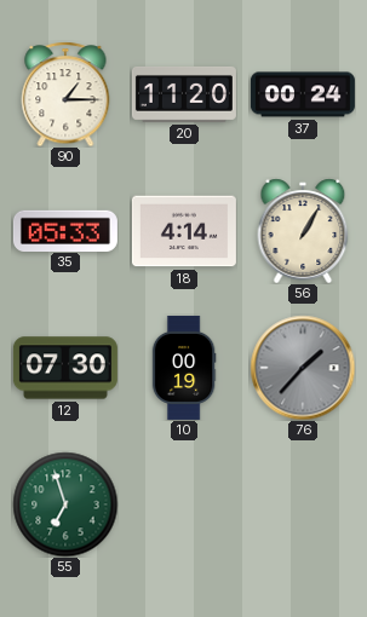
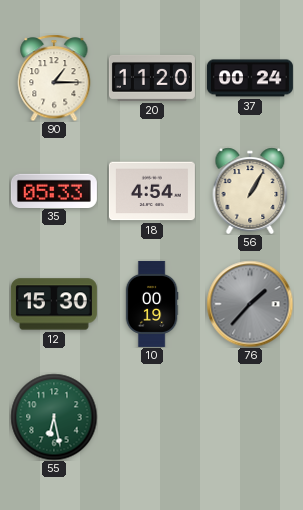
18: 4:14 -> 4:54 (152, 191)
12: 07:30 -> 15:30 (54, 304)
55: 6:57 -> 6:28 (54, 417)
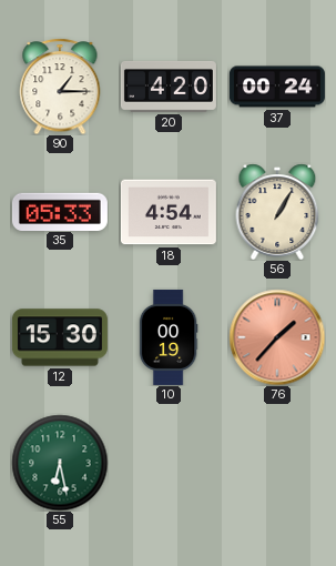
20: 11:20 -> 4:20 (169, 87)
76 dial: grey -> salmon (277, 337)
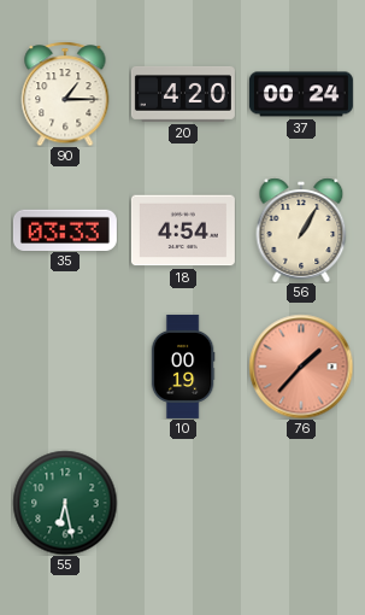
35: 05:33 -> 03:33 (65, 229)
12: 15:30 -> none (60, 337)
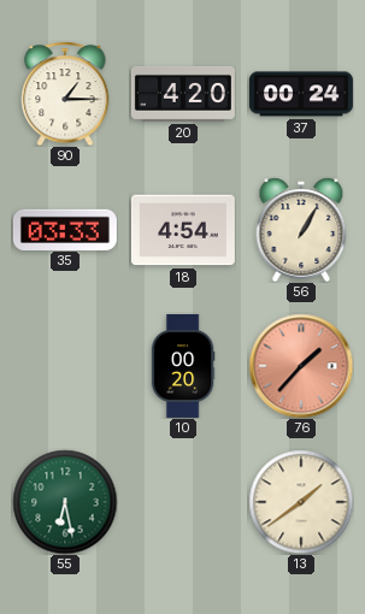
10: 00:19 -> 00:20 (183, 366)
13: none -> 1:39 (301, 502)
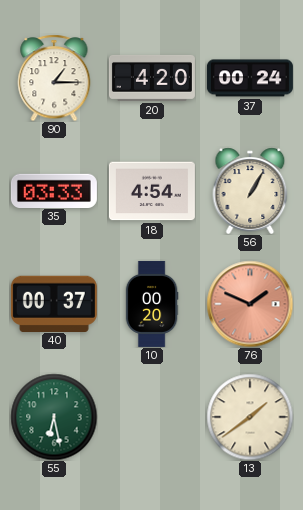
40: none -> 00:37 (54, 303)
76: 1:37 -> 1:49 (250, 304)
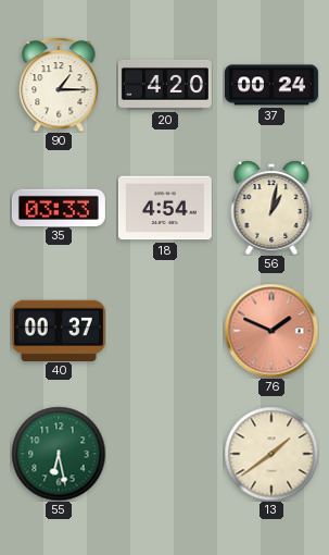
56: 1:05 -> 1:02 (271, 208)
10: 00:20 -> none (152, 304)
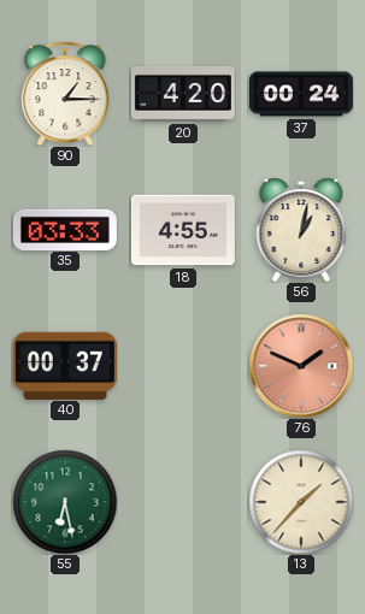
18: 4:54 -> 4:55 (183, 230)
13: 1:39 -> 1:37 (301, 502)
